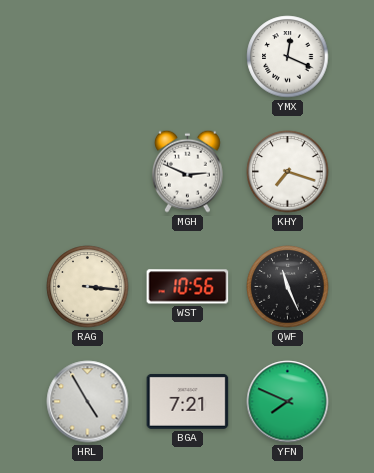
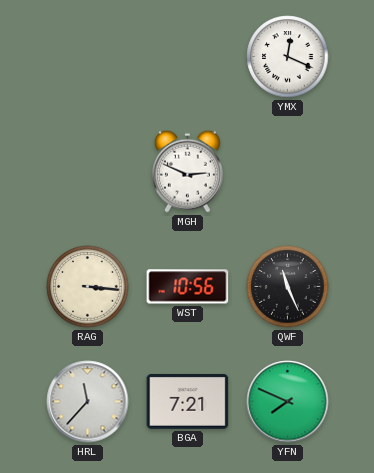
KHY: 7:18 -> none (288, 172)
HRL: 4:55 -> 11:37 (88, 402)
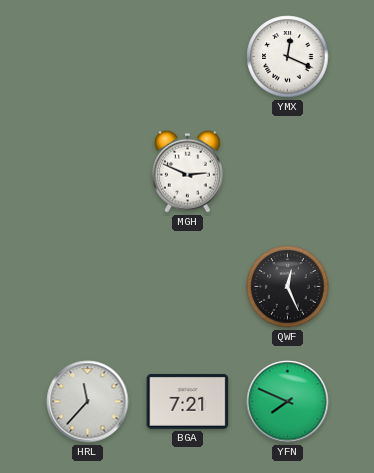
RAG: 3:16 -> none (88, 287)
WST: 10:56 -> none (188, 287)
QWF: 11:26 -> 12:26 (288, 287)
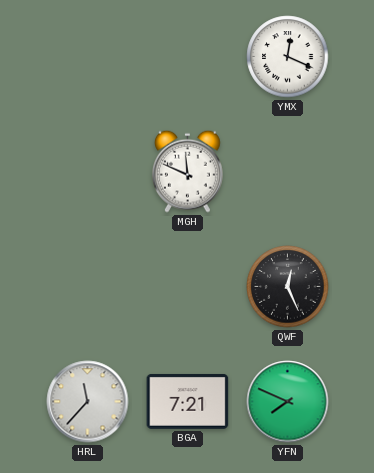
MGH: 2:49 -> 11:49 (188, 171)
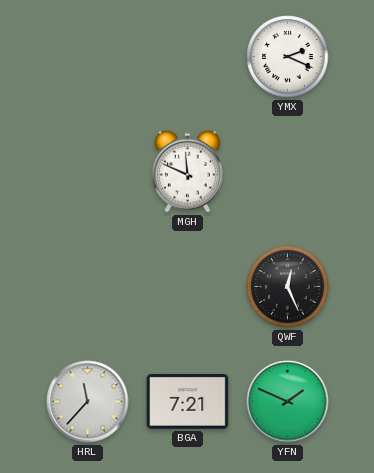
YMX: 12:19 -> 2:19 (288, 57)
YFN: 7:49 -> 1:49 (288, 402)
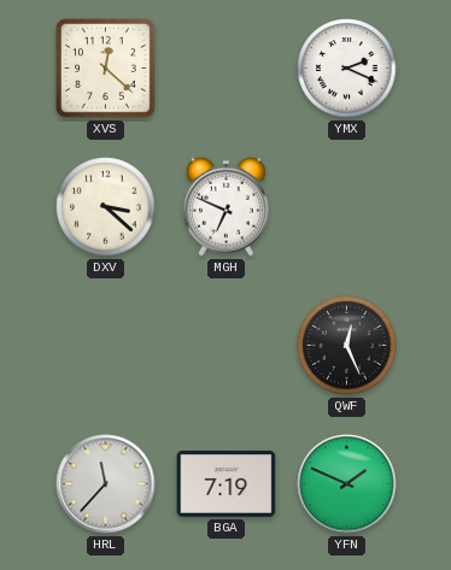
XVS: none -> 12:22 (106, 69)
DXV: none -> 3:22 (106, 207)
MGH: 11:49 -> 6:49 (227, 206)
BGA: 7:21 -> 7:19 (227, 483)
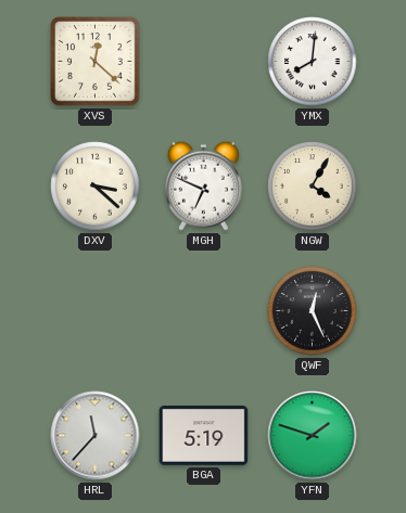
YMX: 2:19 -> 8:01 (313, 62)
NGW: none -> 4:05 (313, 187)
BGA: 7:19 -> 5:19 (204, 435)
YFN: 1:49 -> 1:48 (313, 436)
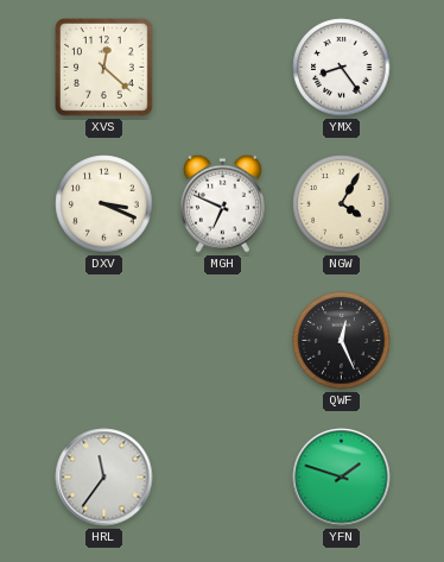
YMX: 8:01 -> 8:24 (342, 68)
DXV: 3:22 -> 3:19 (104, 204)
HRL: 11:37 -> 11:36 (104, 478)
BGA: 5:19 -> none (204, 435)
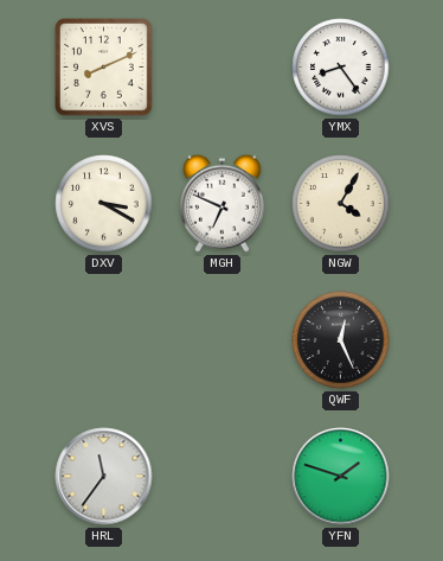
XVS: 12:22 -> 8:11 (104, 68)
DXV: 3:19 -> 3:20 (104, 204)
